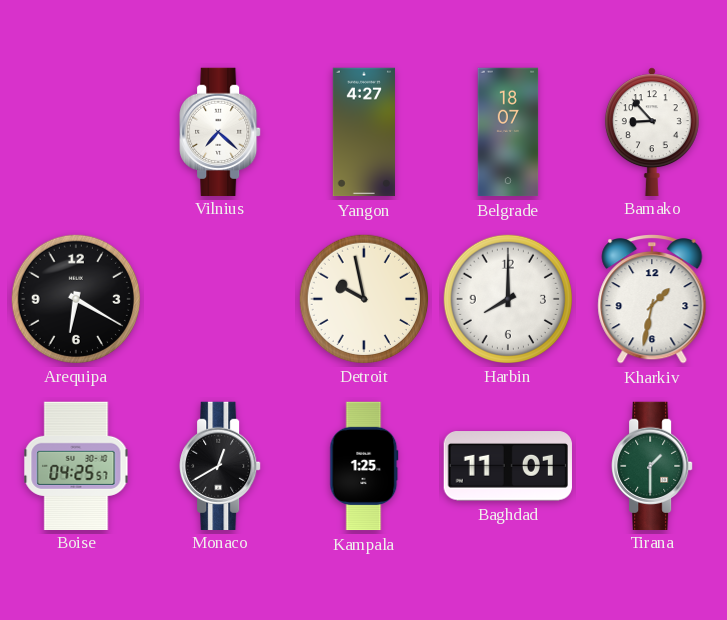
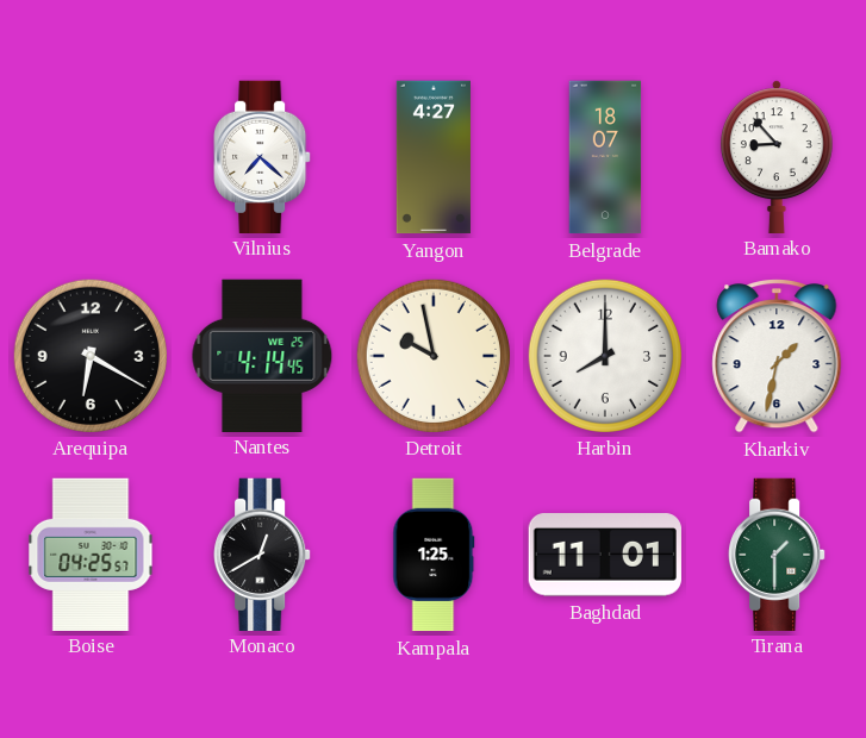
Nantes: none -> 4:14 (262, 355)
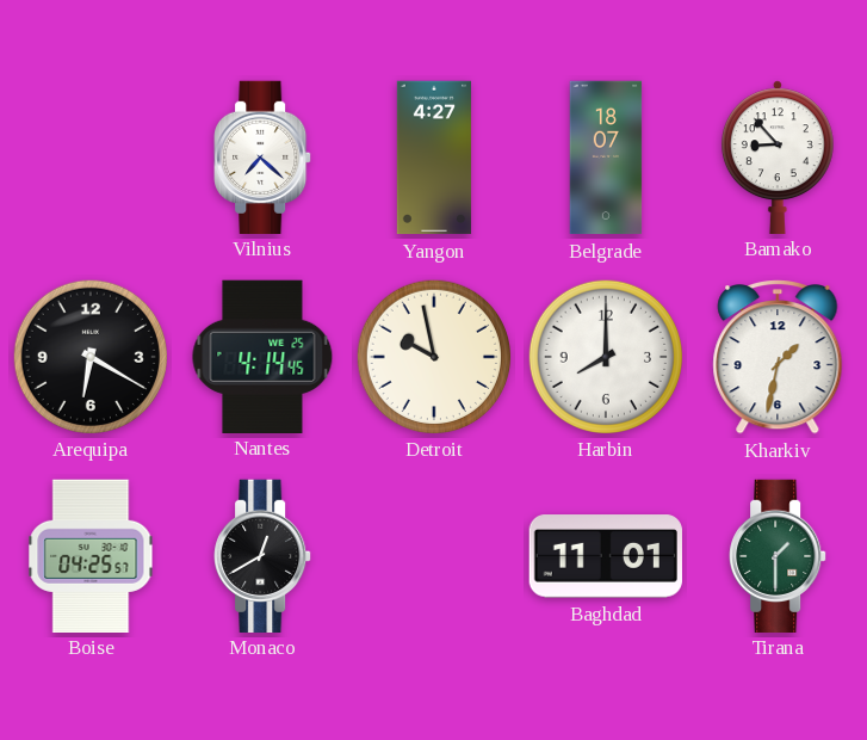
Kampala: 1:25 -> none (434, 555)
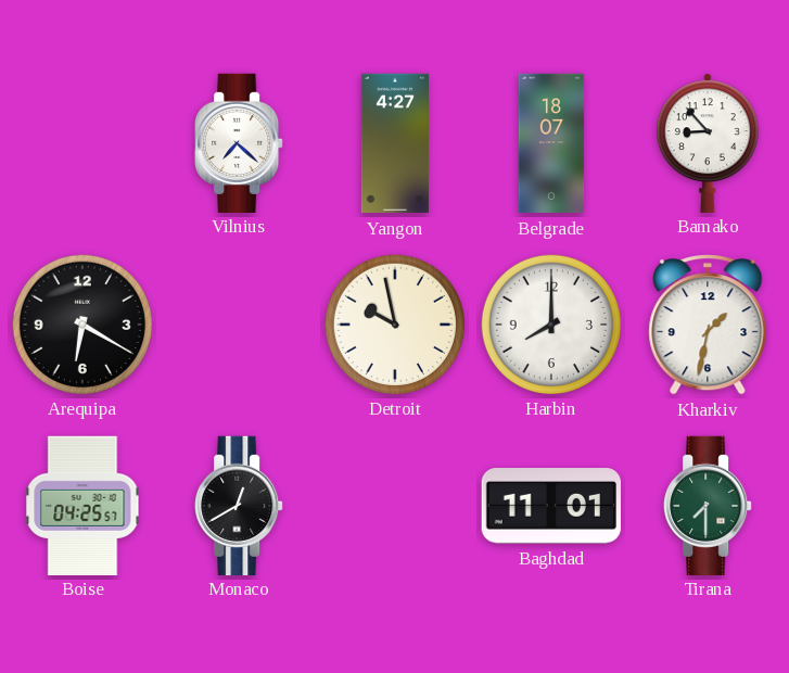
Nantes: 4:14 -> none (262, 356)
Tirana: 1:30 -> 7:30 (708, 505)
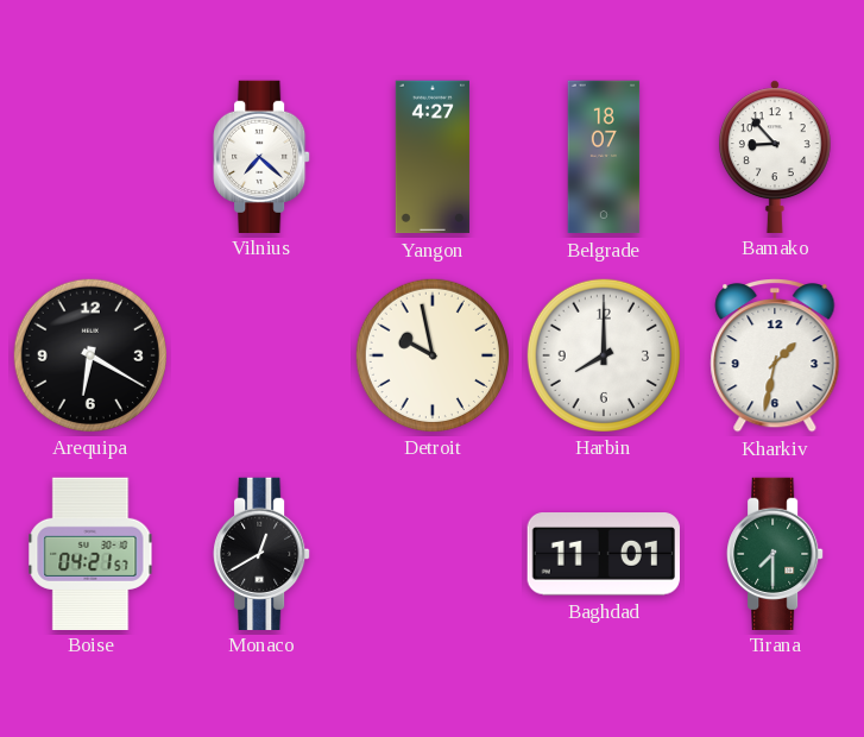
Boise: 04:25 -> 04:21 (90, 553)
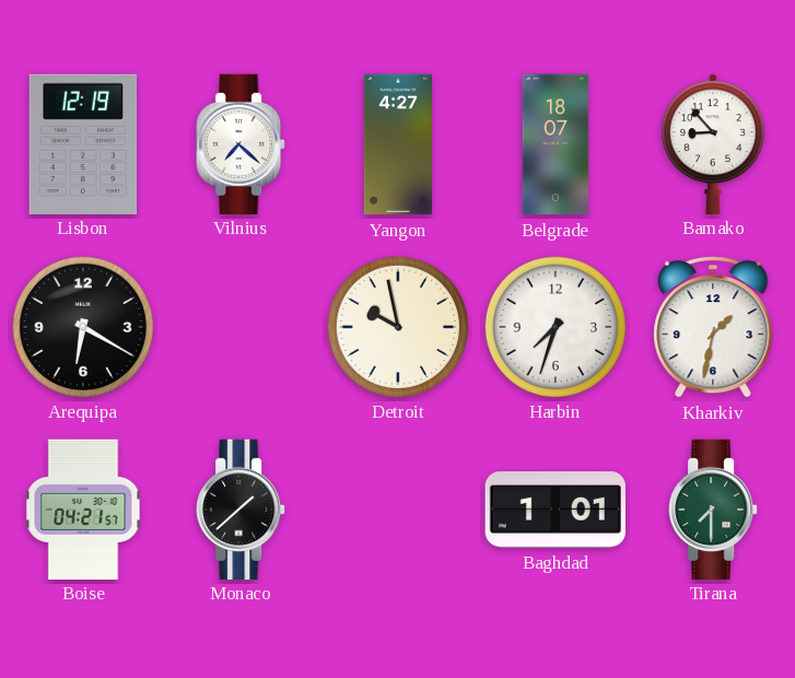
Lisbon: none -> 12:19 (83, 143)
Harbin: 8:00 -> 7:33 (554, 326)
Monaco: 12:40 -> 1:38 (241, 508)
Baghdad: 11:01 -> 1:01 (556, 510)
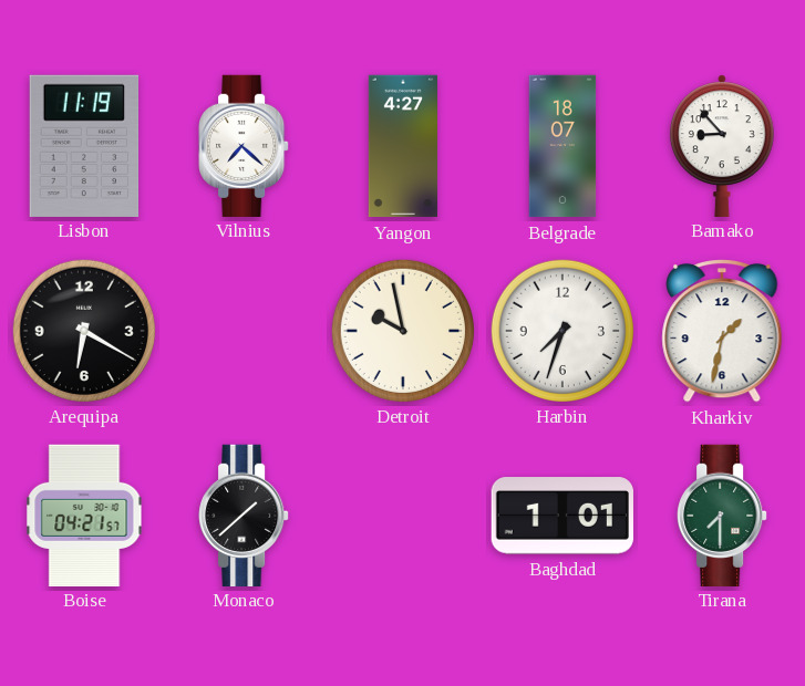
Lisbon: 12:19 -> 11:19 (84, 145)
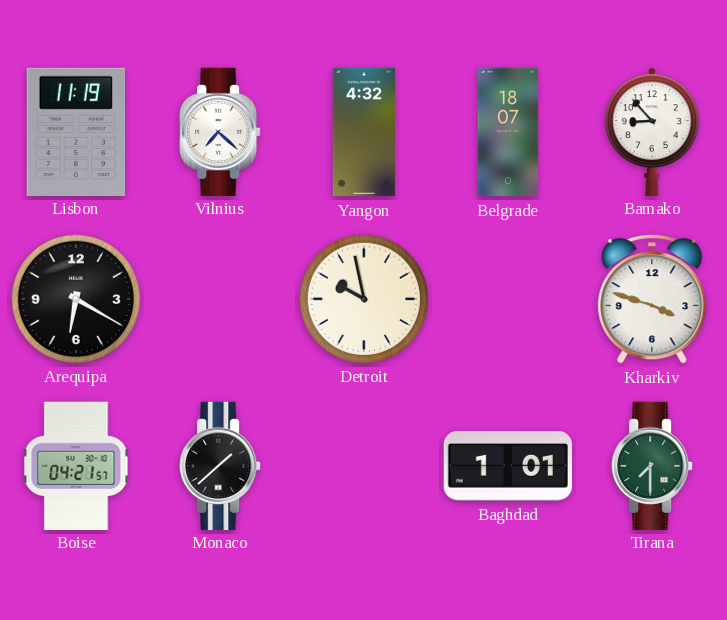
Yangon: 4:27 -> 4:32 (364, 132)
Harbin: 7:33 -> none (561, 330)
Kharkiv: 1:32 -> 3:48 (652, 300)
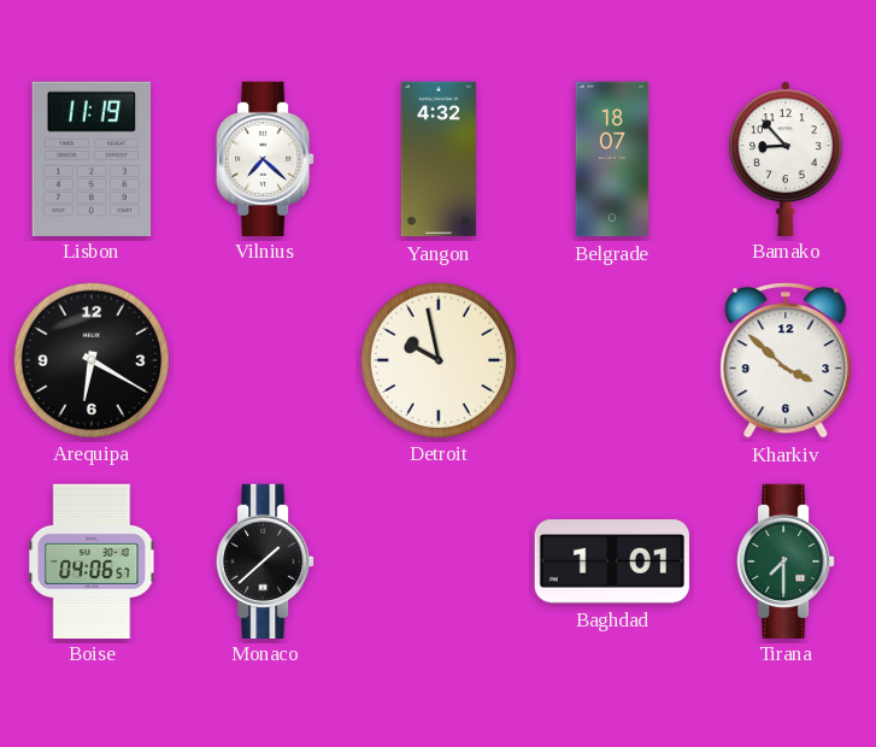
Kharkiv: 3:48 -> 3:52 (786, 361)
Boise: 04:21 -> 04:06 (92, 560)
